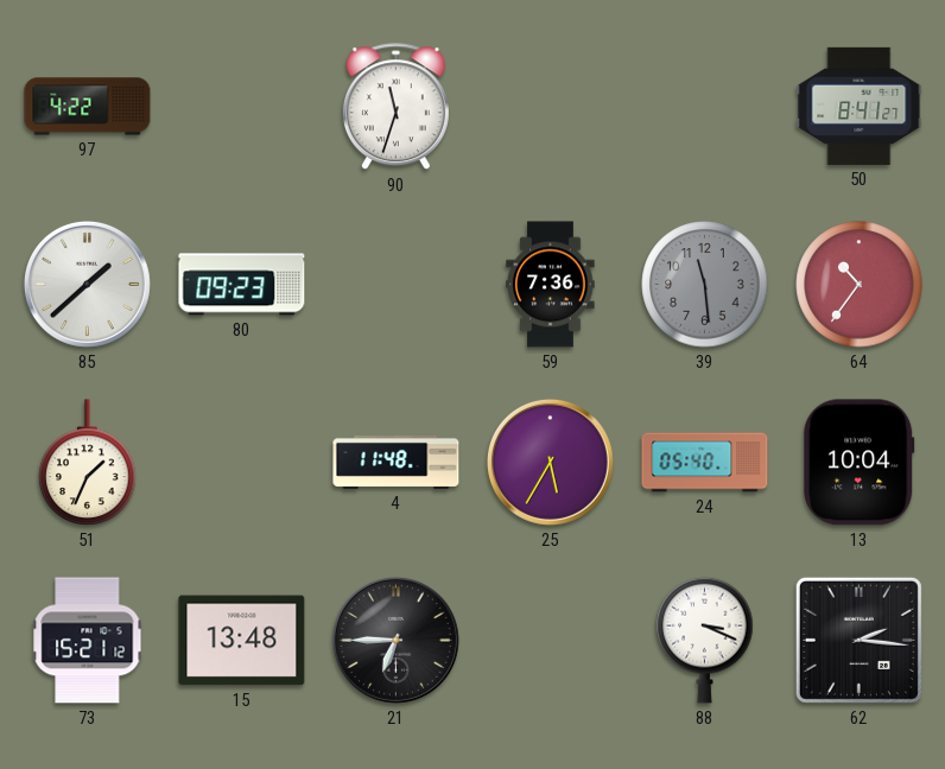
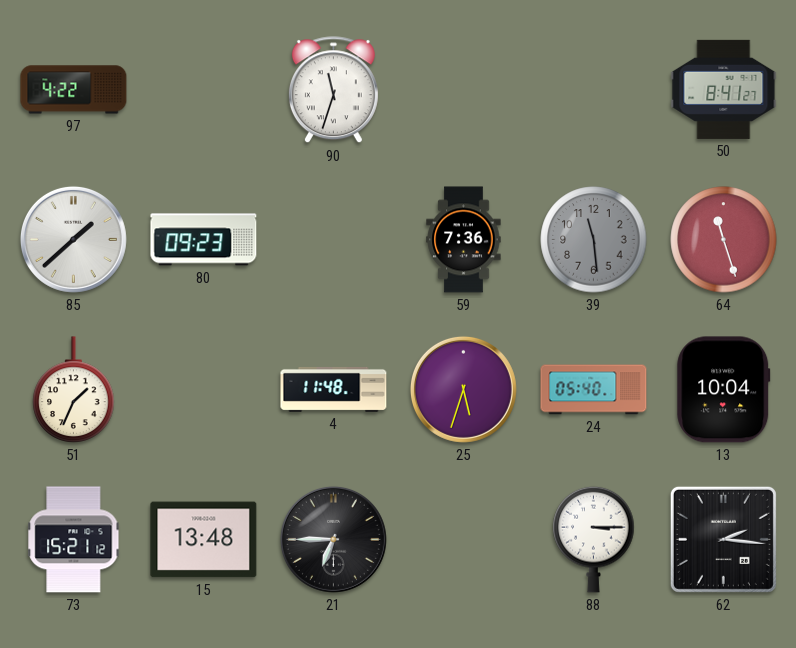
64: 10:36 -> 11:27 (724, 240)
25: 5:35 -> 5:33 (463, 389)
88: 3:19 -> 3:15 (594, 539)
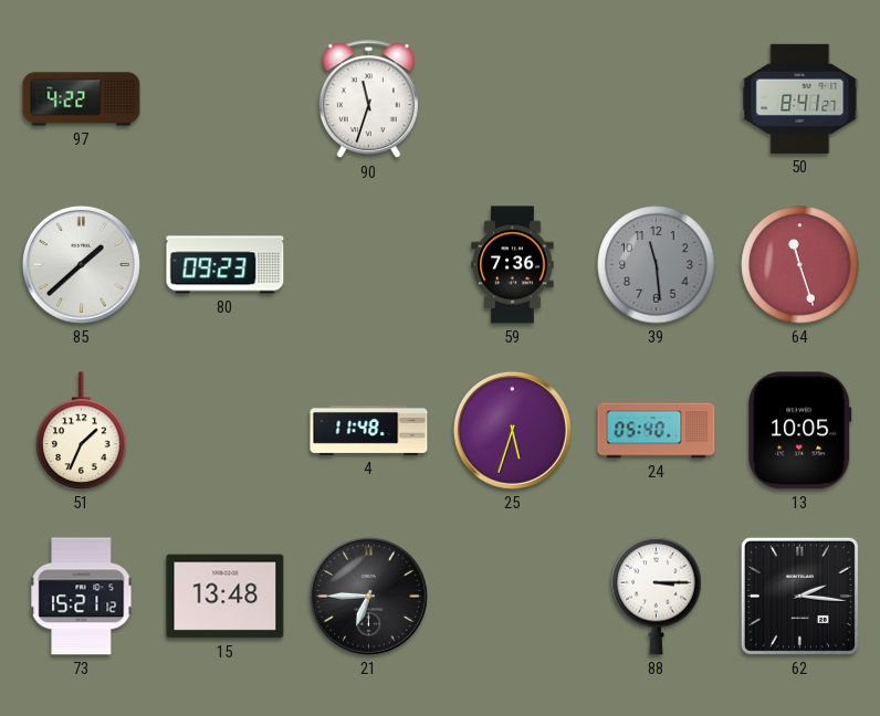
13: 10:04 -> 10:05 (800, 431)
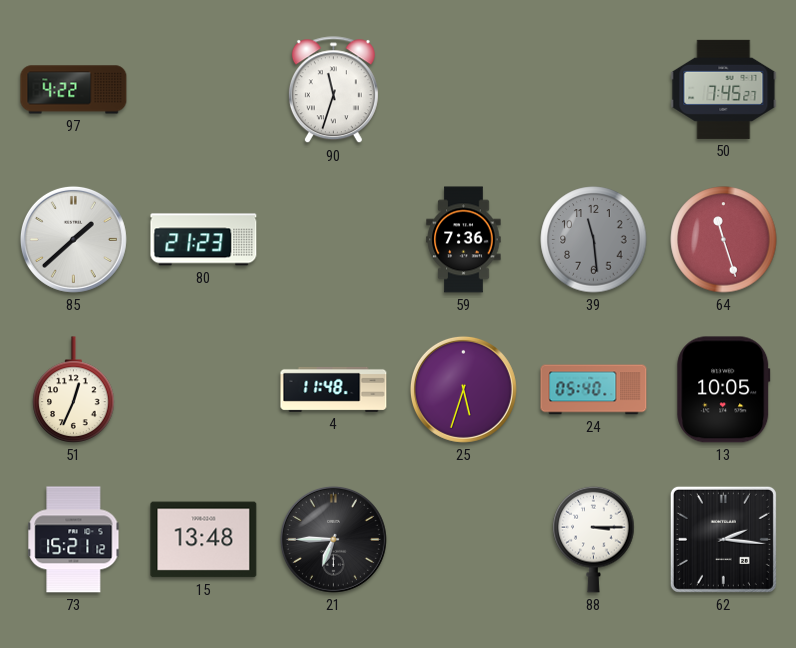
50: 8:41 -> 7:45 (724, 89)
80: 09:23 -> 21:23 (204, 240)
51: 1:34 -> 12:34 (74, 390)
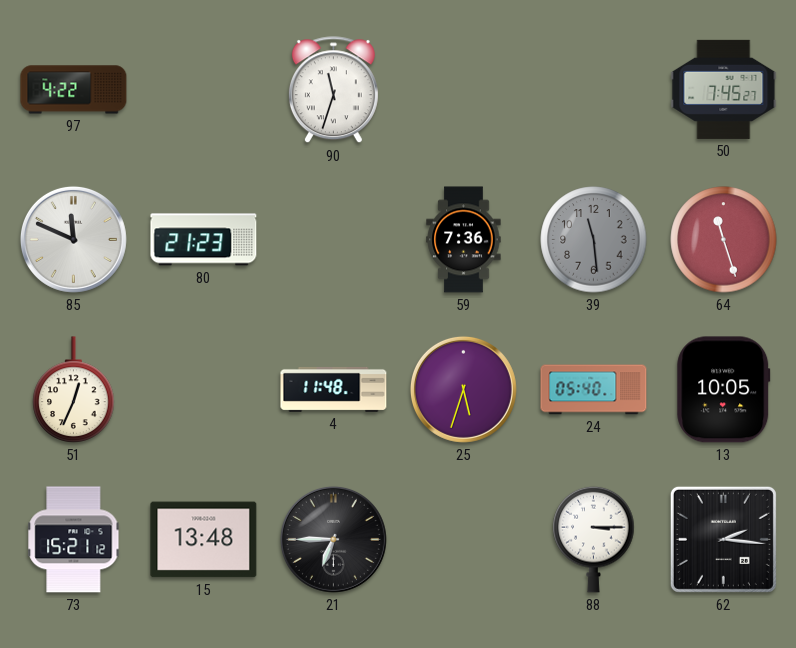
85: 1:38 -> 11:49 (73, 239)
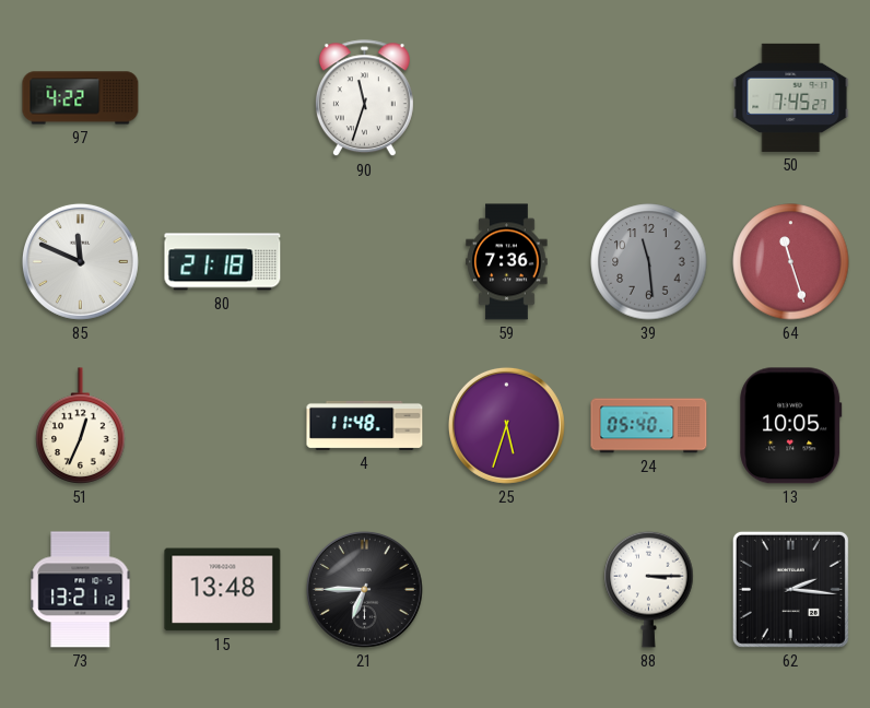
80: 21:23 -> 21:18 (223, 262)
73: 15:21 -> 13:21 (81, 590)
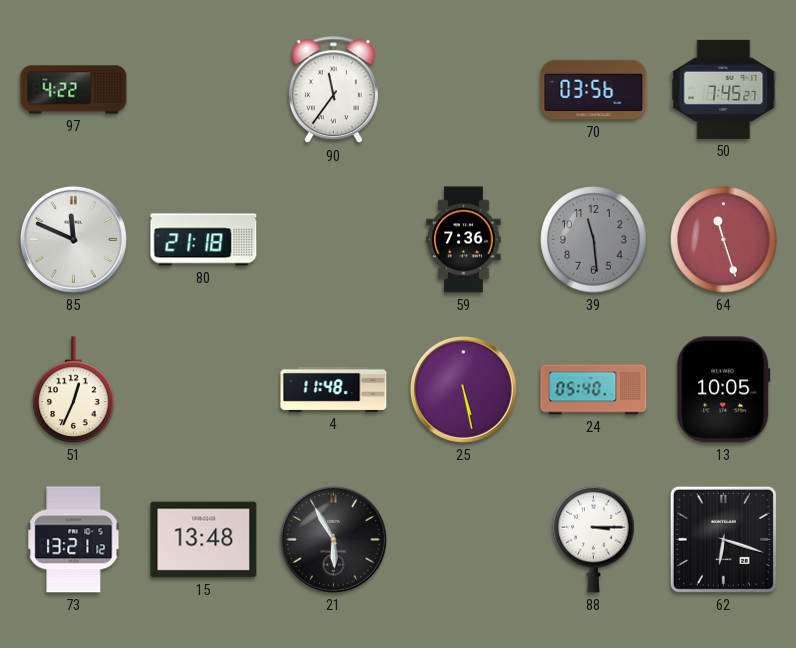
90: 11:33 -> 11:36 (333, 90)
70: none -> 03:56 (594, 90)
25: 5:33 -> 5:28 (463, 389)
21: 6:45 -> 5:55 (333, 539)
62: 2:16 -> 6:18 (723, 539)
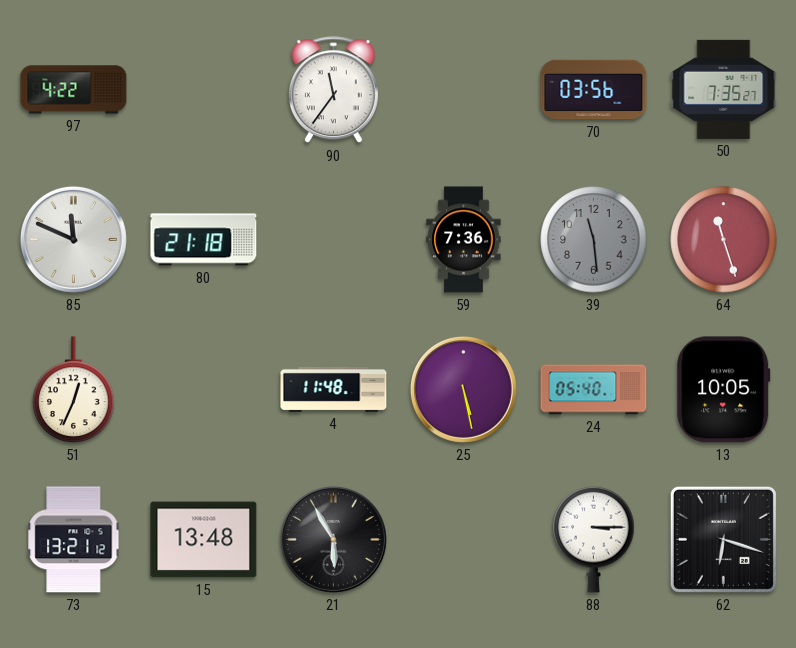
50: 7:45 -> 7:35 (724, 89)
